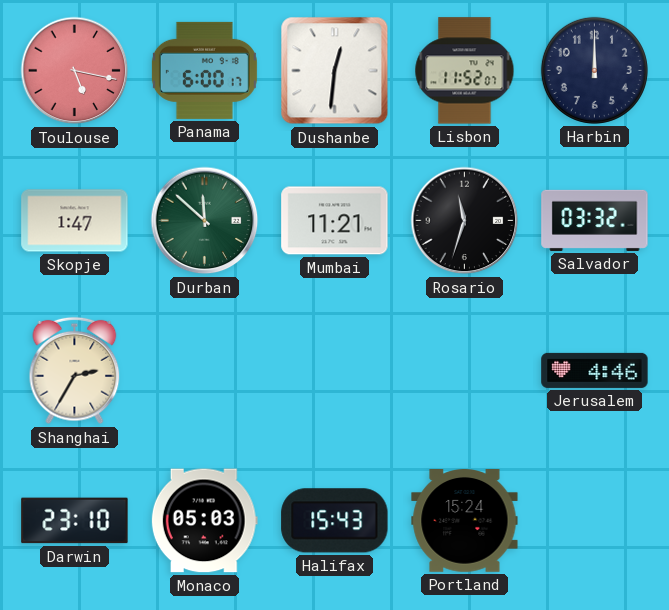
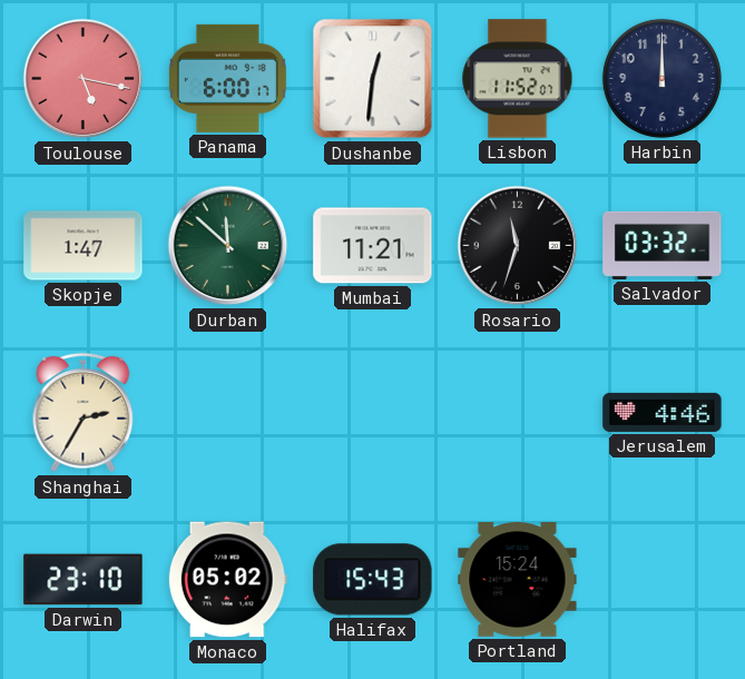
Monaco: 05:03 -> 05:02 (227, 580)
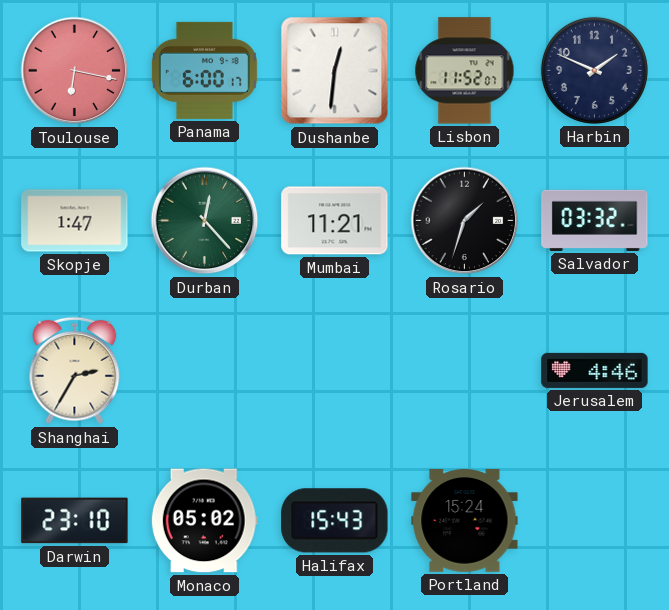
Toulouse: 5:17 -> 6:17 (75, 71)
Harbin: 12:00 -> 1:49 (594, 70)
Durban: 11:52 -> 12:23 (205, 221)
Rosario: 11:33 -> 1:33 (465, 221)
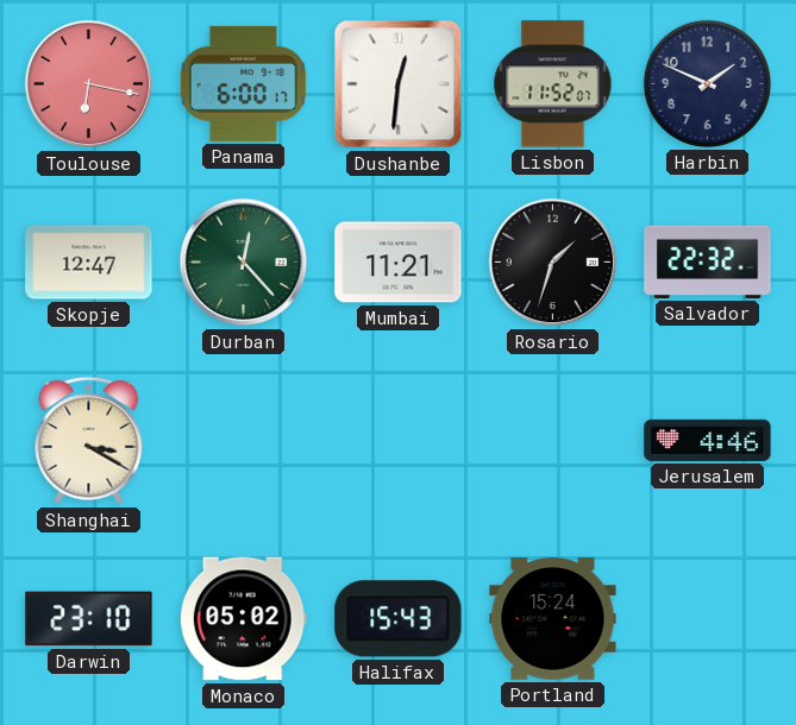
Skopje: 1:47 -> 12:47 (89, 263)
Salvador: 03:32 -> 22:32 (708, 261)
Shanghai: 2:35 -> 3:20 (89, 441)
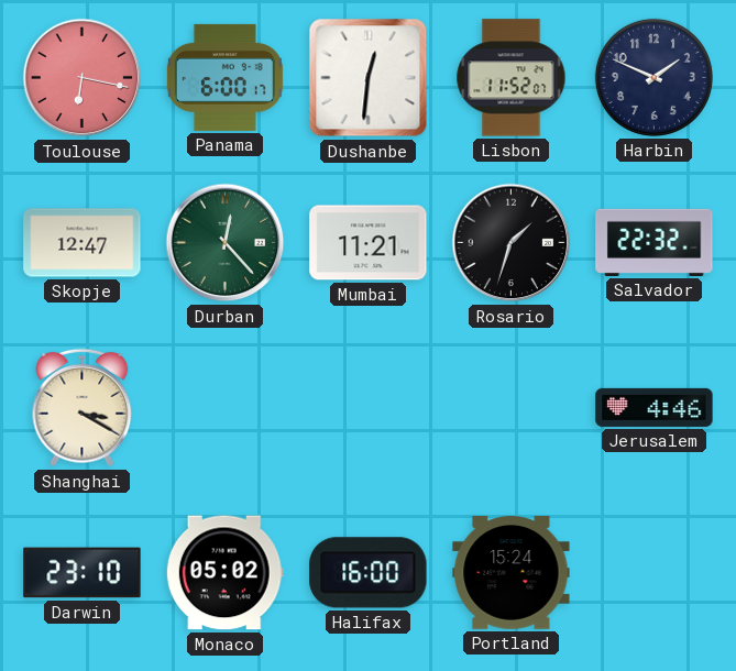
Halifax: 15:43 -> 16:00 (369, 573)
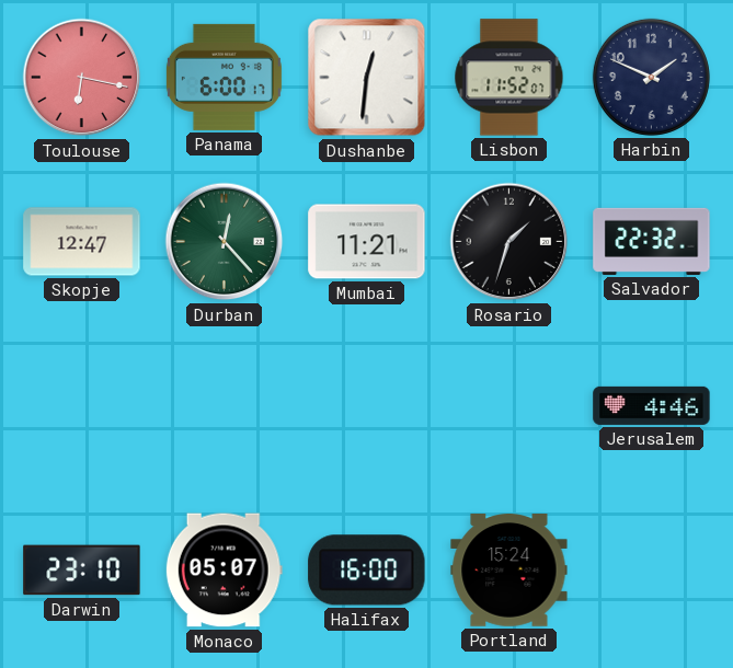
Shanghai: 3:20 -> none (83, 408)
Monaco: 05:02 -> 05:07 (224, 571)
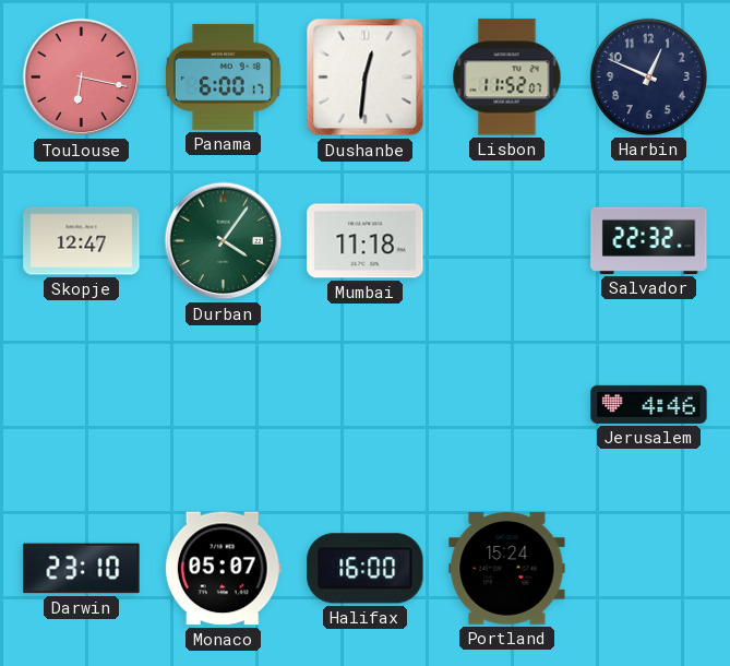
Harbin: 1:49 -> 12:49 (648, 76)
Durban: 12:23 -> 4:06 (224, 241)
Mumbai: 11:21 -> 11:18 (366, 241)
Rosario: 1:33 -> none (509, 242)
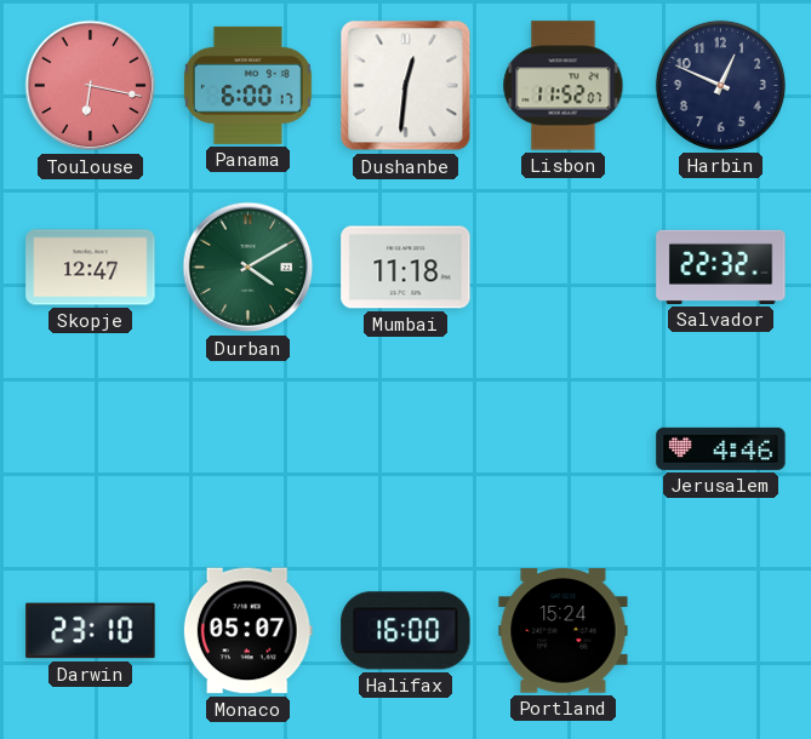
Durban: 4:06 -> 4:10 (249, 268)
